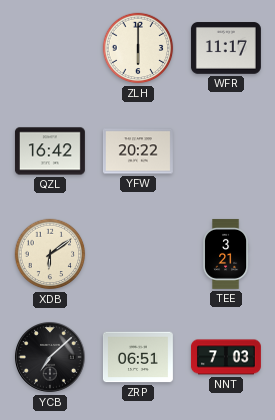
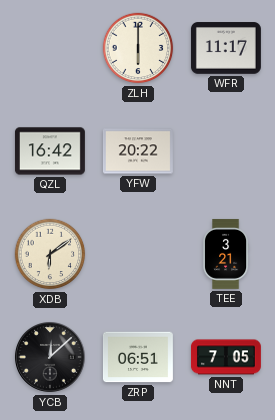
YCB: 7:08 -> 12:08 (51, 358)
NNT: 7:03 -> 7:05 (226, 357)
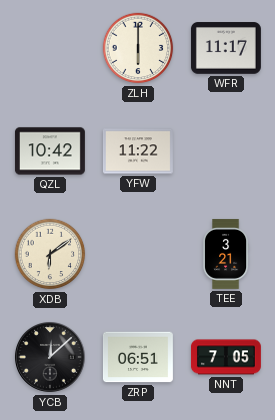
QZL: 16:42 -> 10:42 (50, 151)
YFW: 20:22 -> 11:22 (138, 151)
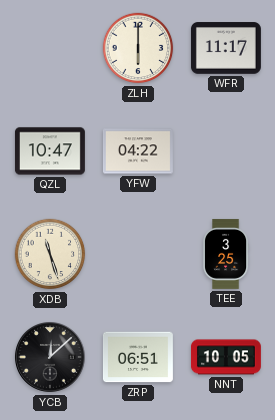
QZL: 10:42 -> 10:47 (50, 151)
YFW: 11:22 -> 04:22 (138, 151)
XDB: 6:09 -> 11:27 (50, 254)
TEE: 3:21 -> 3:25 (227, 254)
NNT: 7:05 -> 10:05 (226, 357)
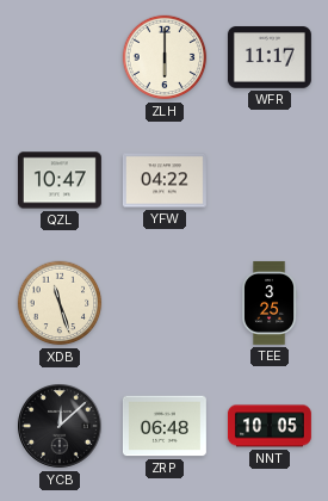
ZRP: 06:51 -> 06:48 (165, 426)
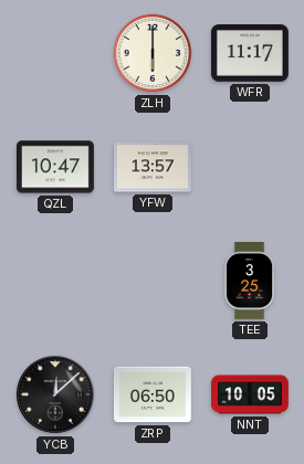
YFW: 04:22 -> 13:57 (153, 167)
XDB: 11:27 -> none (60, 303)
ZRP: 06:48 -> 06:50 (153, 394)
